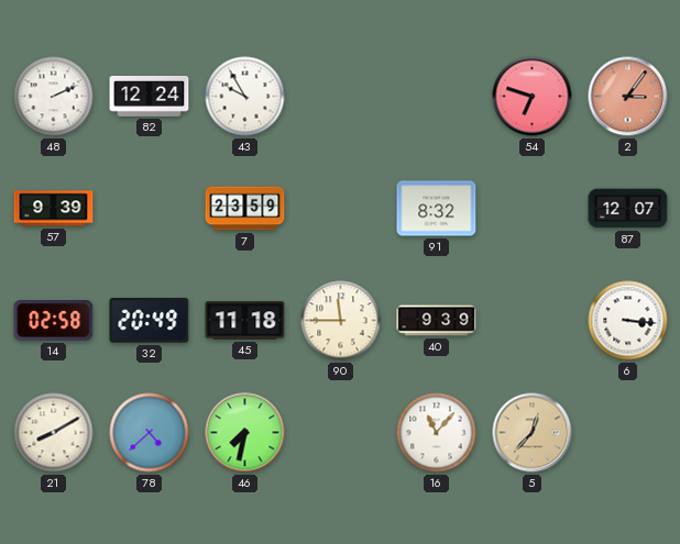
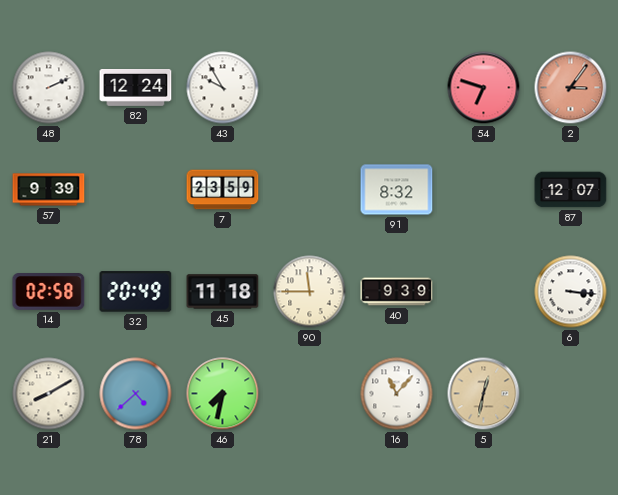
5: 12:37 -> 12:32 (484, 394)
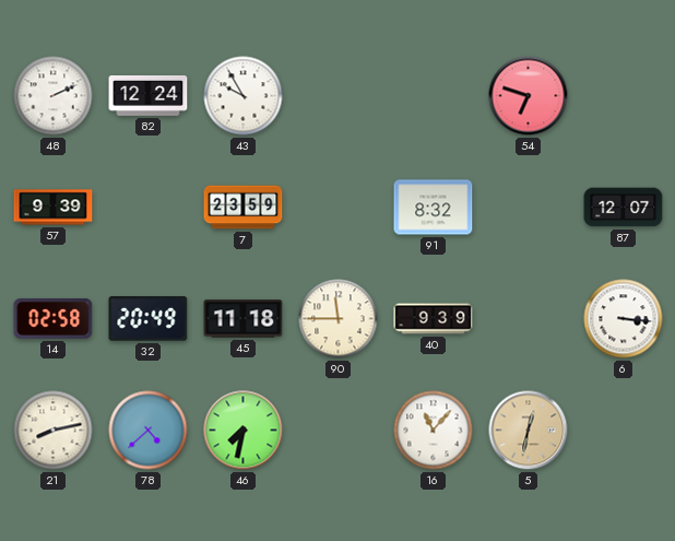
2: 3:06 -> none (571, 88)
21: 8:10 -> 8:13 (54, 431)
